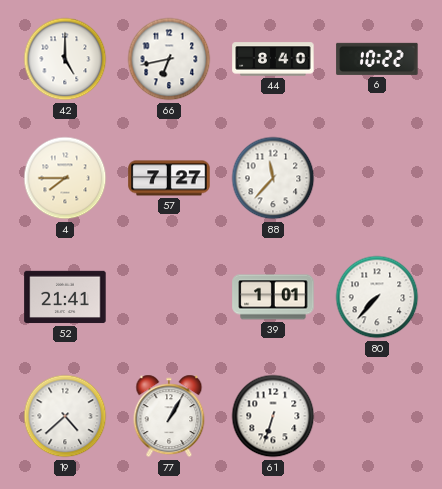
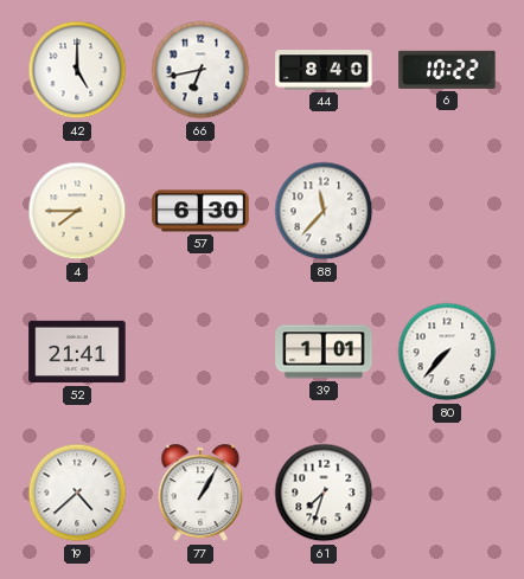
57: 7:27 -> 6:30 (200, 211)
61: 6:33 -> 7:33 (324, 493)
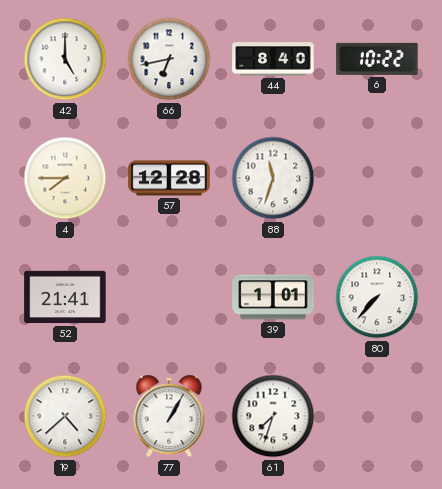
57: 6:30 -> 12:28 (169, 178)
88: 11:37 -> 11:33 (273, 178)
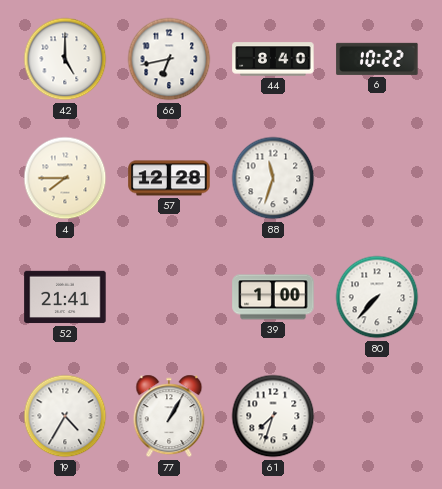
39: 1:01 -> 1:00 (273, 297)
19: 4:38 -> 4:35 (65, 416)
